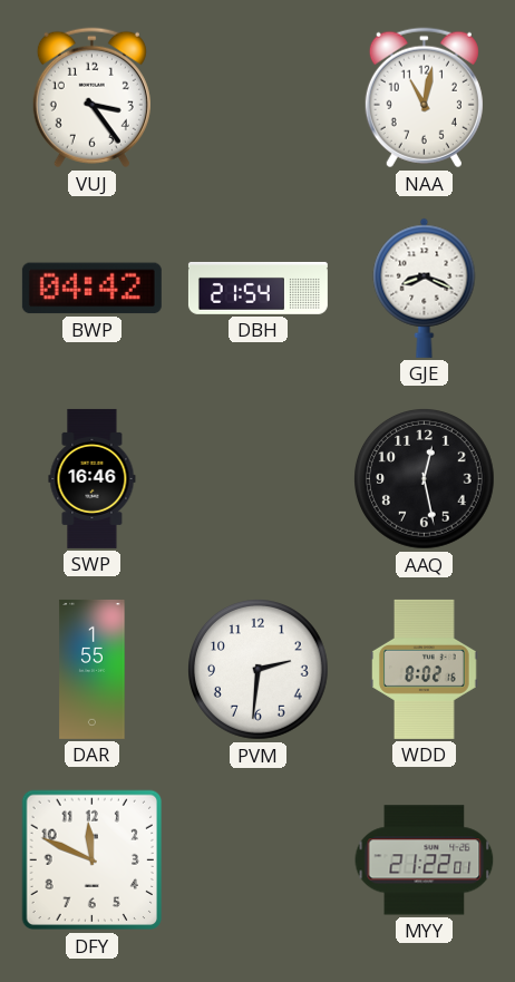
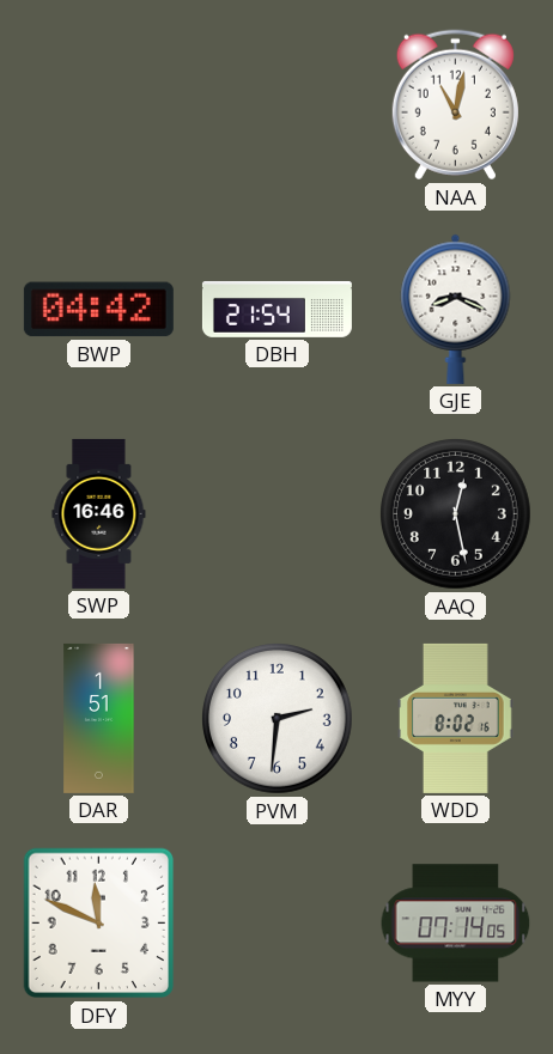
VUJ: 3:24 -> none (91, 98)
DAR: 1:55 -> 1:51 (99, 718)
MYY: 21:22 -> 07:14 (456, 924)
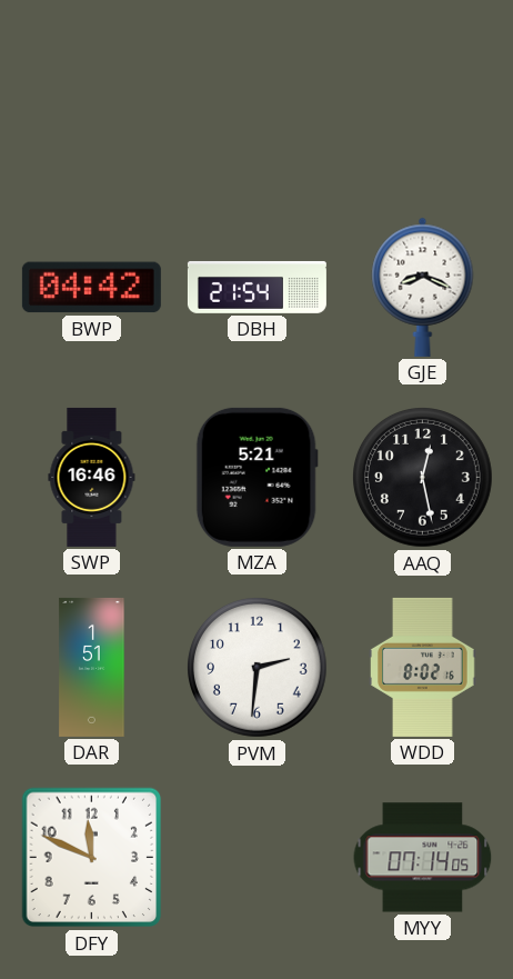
NAA: 11:02 -> none (455, 105)
MZA: none -> 5:21 (256, 477)
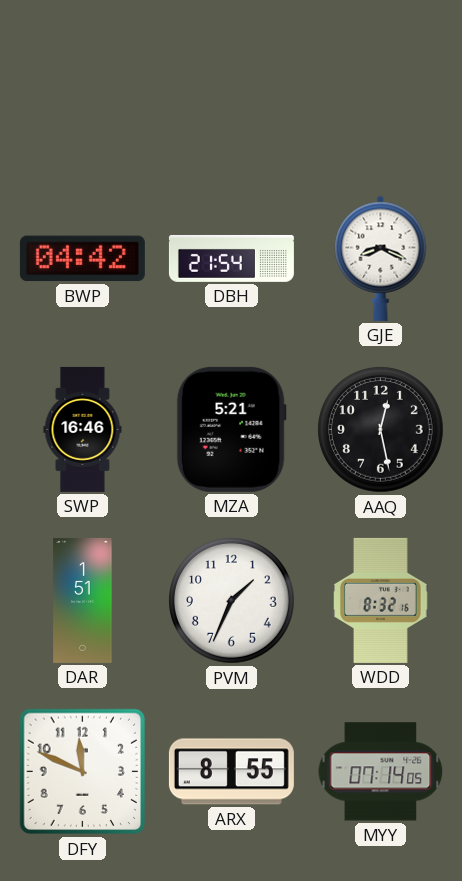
PVM: 2:31 -> 1:34 (232, 601)
WDD: 8:02 -> 8:32 (381, 600)
ARX: none -> 8:55 (231, 772)
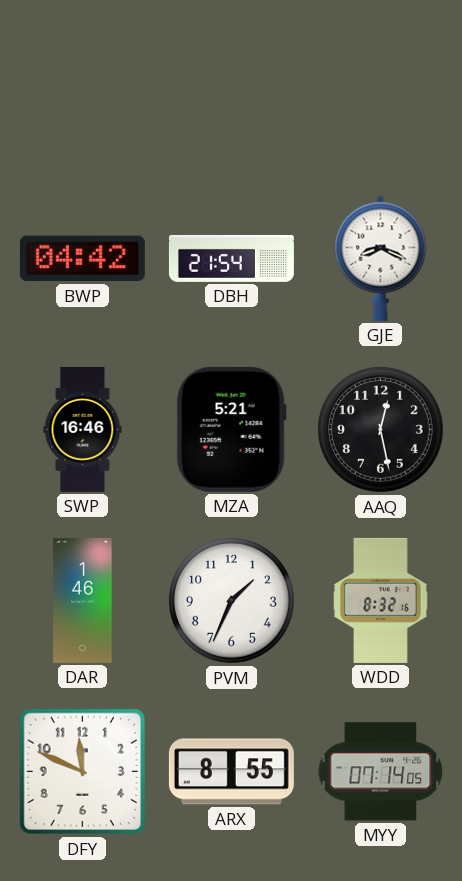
DAR: 1:51 -> 1:46 (83, 600)
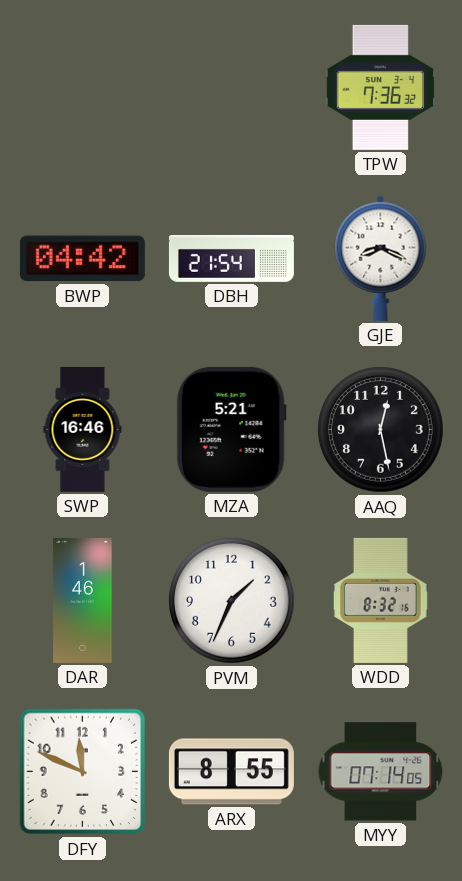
TPW: none -> 7:36 (380, 87)
